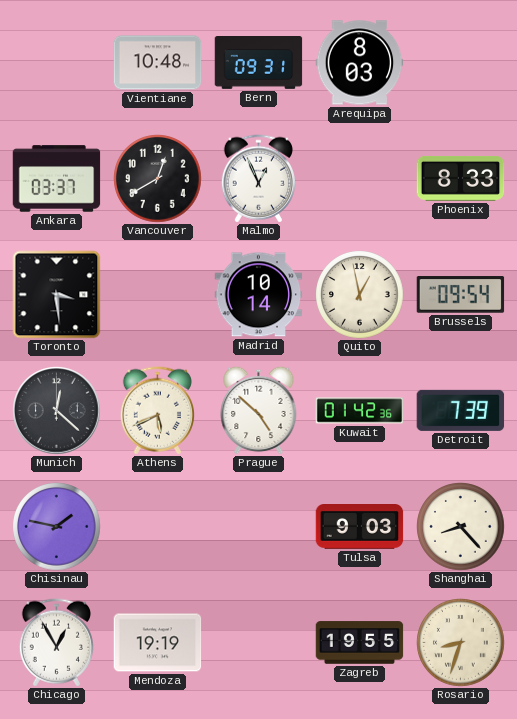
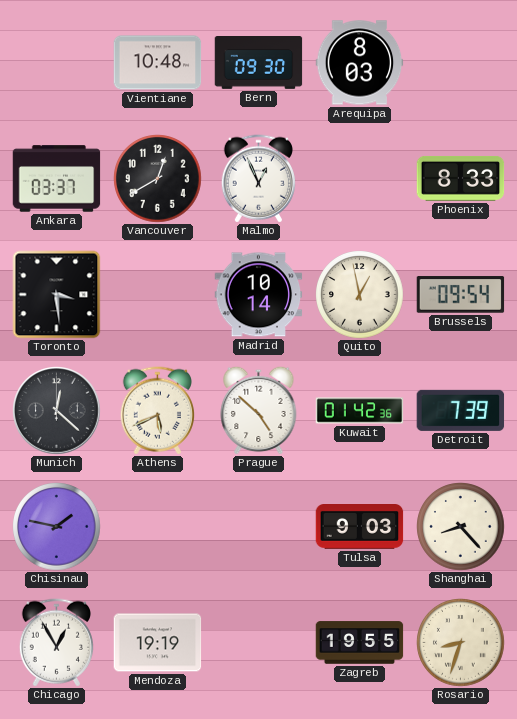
Bern: 09:31 -> 09:30 (259, 63)
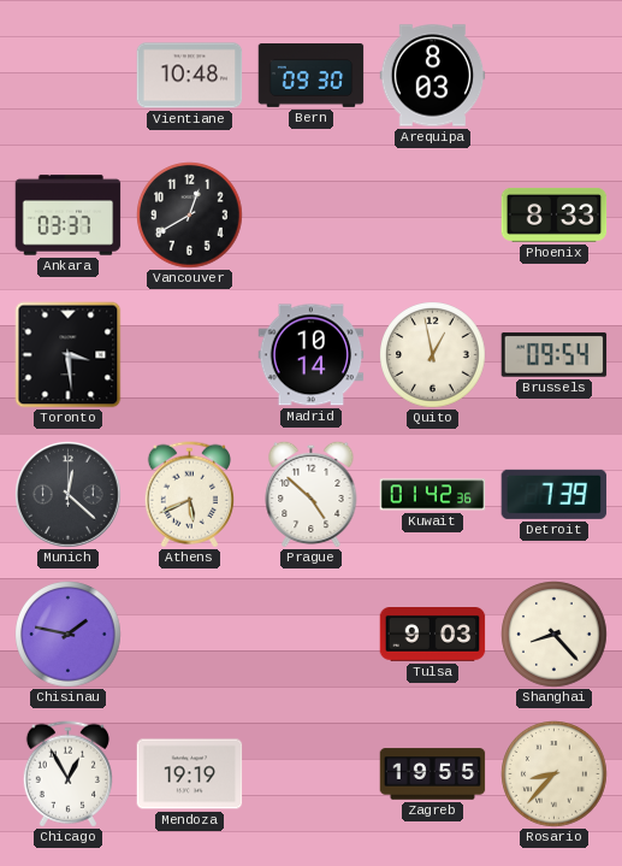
Malmo: 12:56 -> none (258, 179)
Rosario: 8:33 -> 8:37 (555, 774)
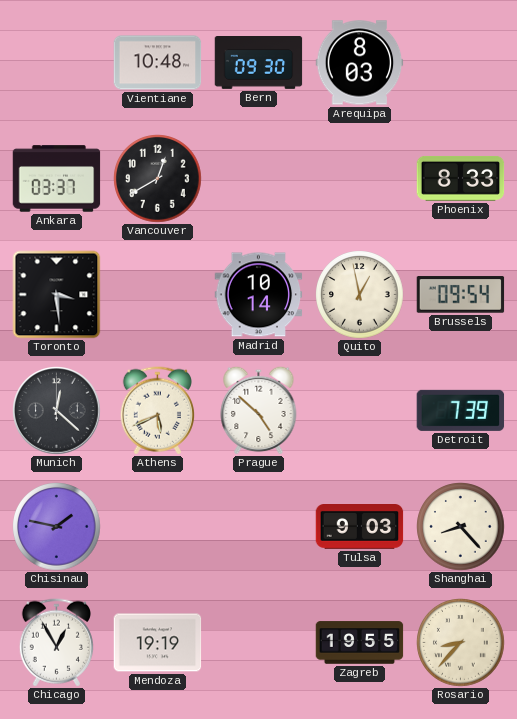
Kuwait: 01:42 -> none (433, 495)
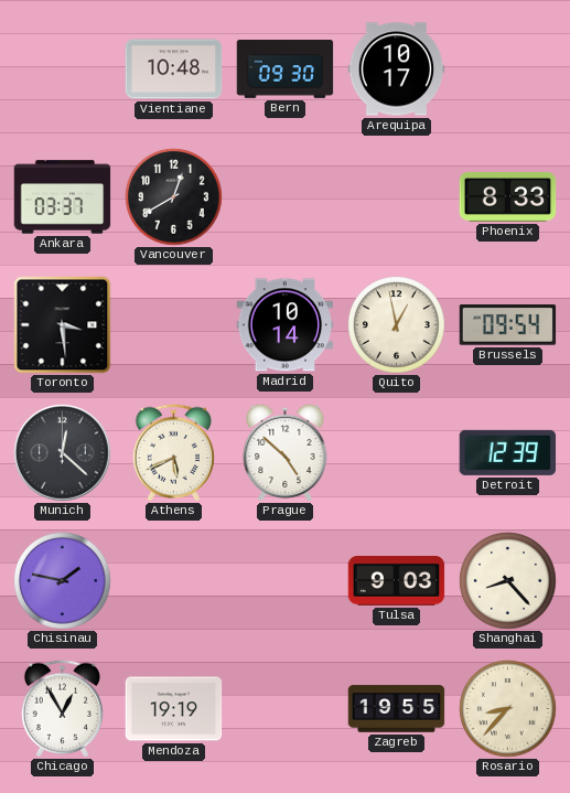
Arequipa: 8:03 -> 10:17 (397, 69)
Detroit: 7:39 -> 12:39 (508, 452)
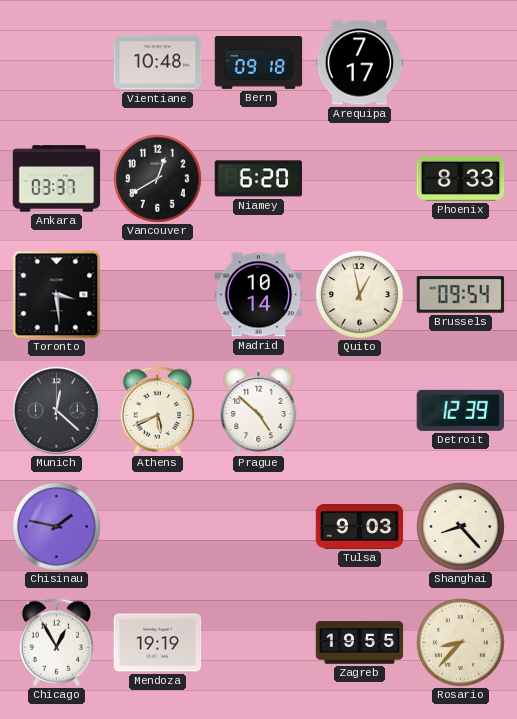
Bern: 09:30 -> 09:18 (259, 63)
Arequipa: 10:17 -> 7:17 (360, 63)
Niamey: none -> 6:20 (259, 179)
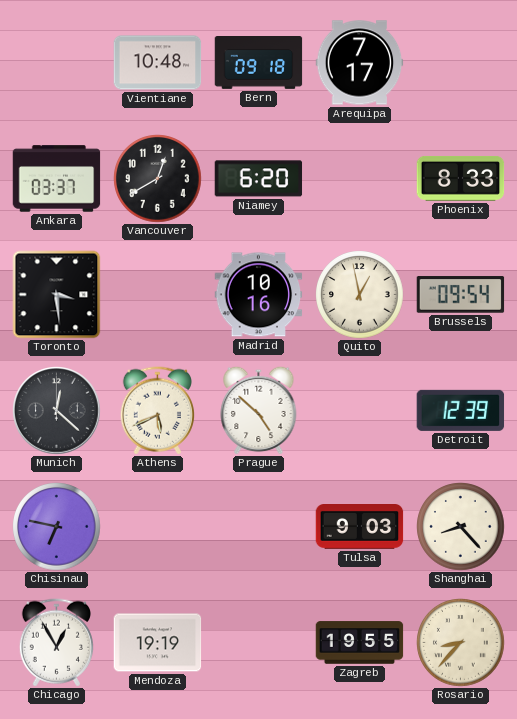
Madrid: 10:14 -> 10:16 (259, 295)
Chisinau: 1:47 -> 6:47 (57, 527)
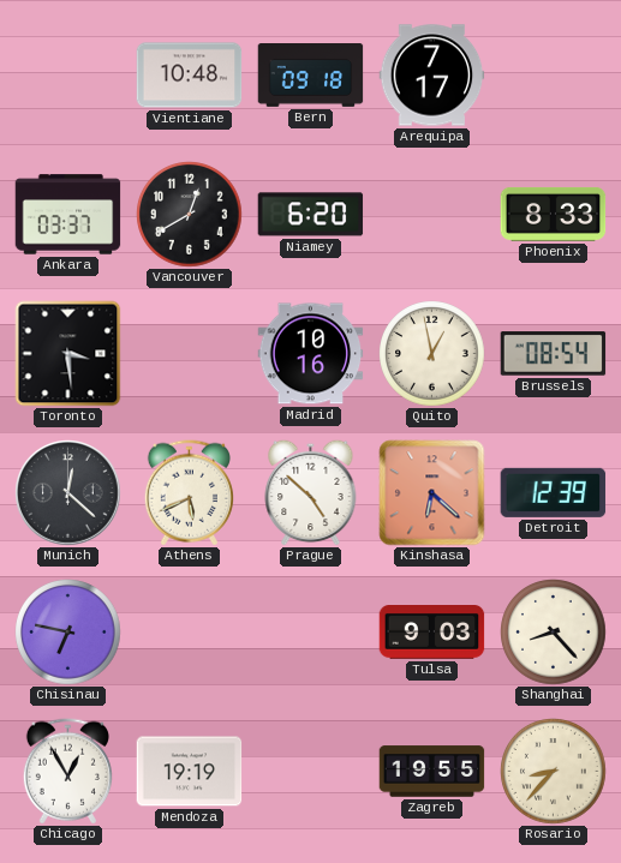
Brussels: 09:54 -> 08:54 (554, 354)
Kinshasa: none -> 6:22 (432, 493)
